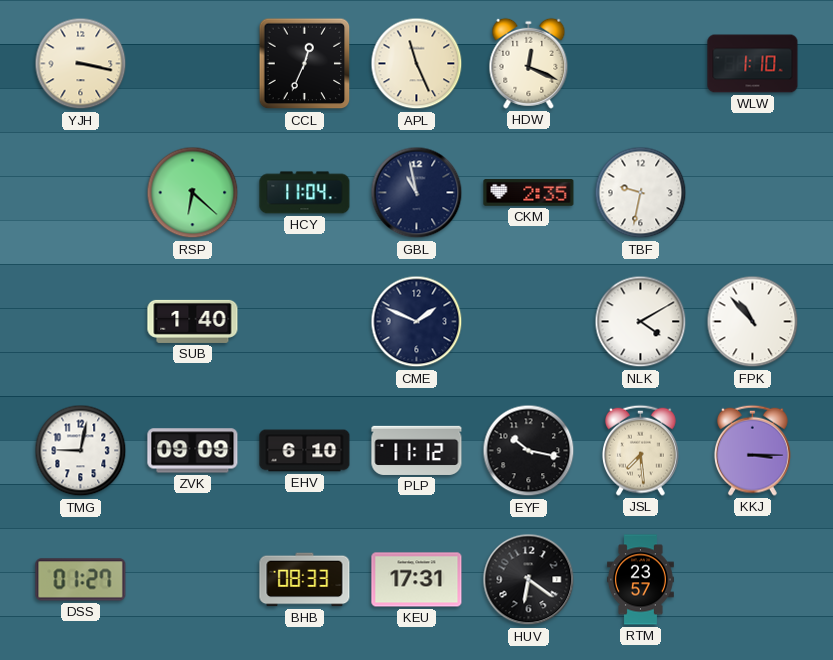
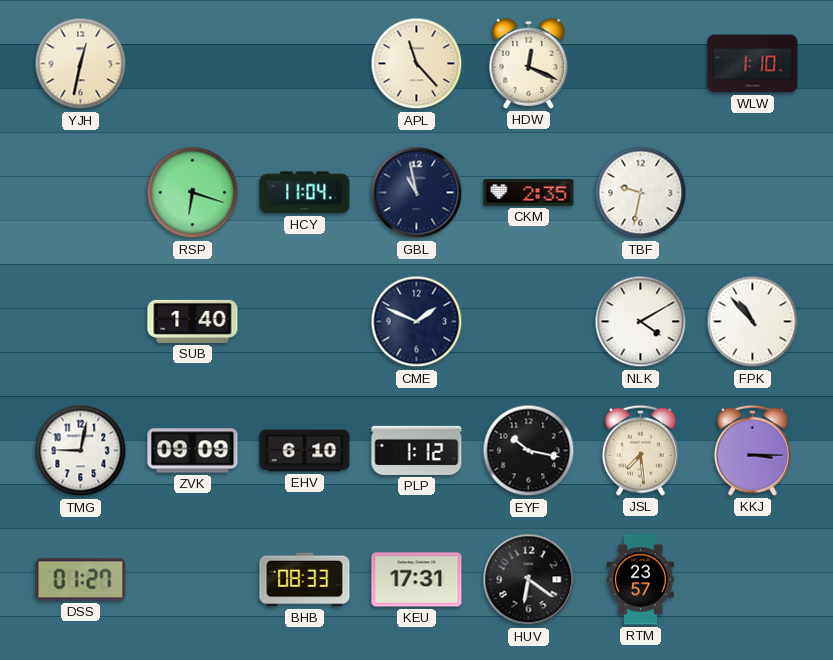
YJH: 3:17 -> 12:32 (81, 64)
CCL: 12:34 -> none (305, 64)
APL: 11:26 -> 11:23 (417, 64)
RSP: 6:22 -> 6:18 (193, 193)
PLP: 11:12 -> 1:12 (417, 450)
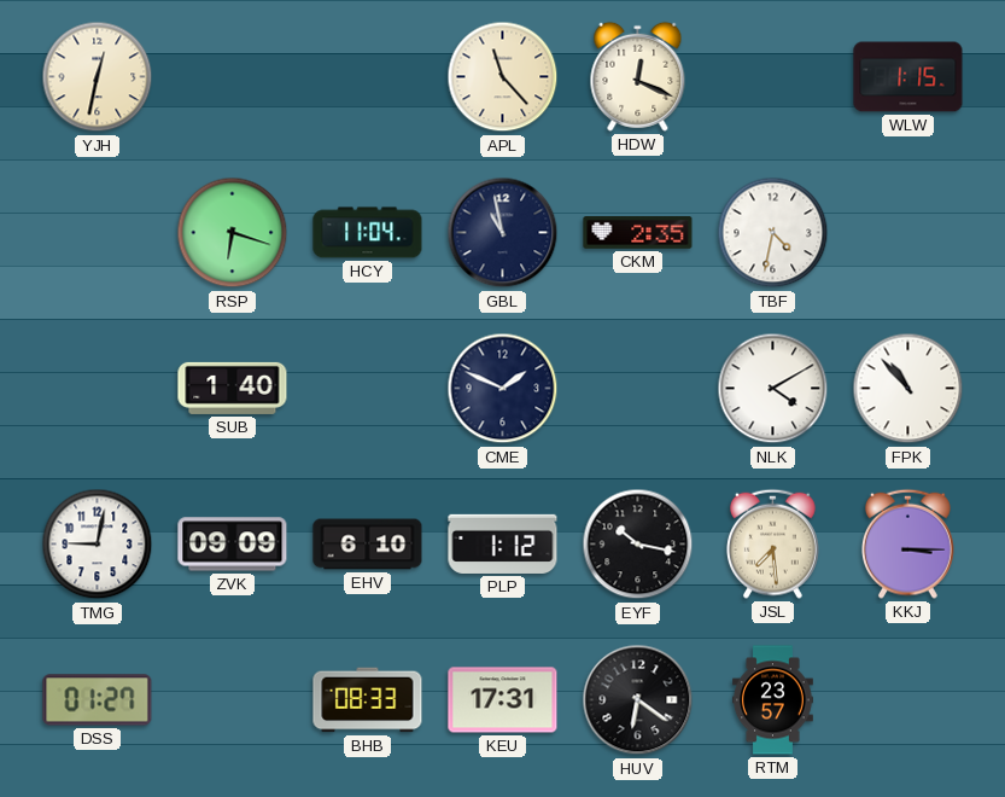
WLW: 1:10 -> 1:15 (908, 77)
TBF: 9:32 -> 4:32 (773, 233)
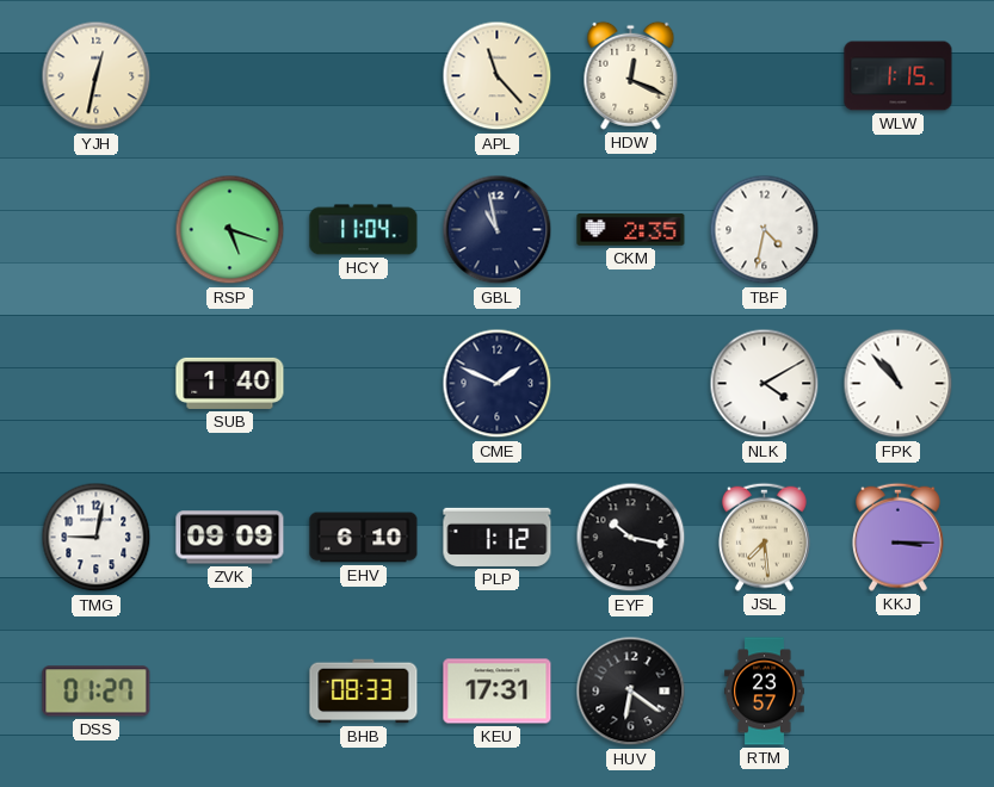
RSP: 6:18 -> 5:18 (230, 230)
